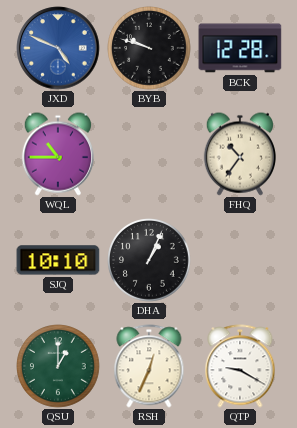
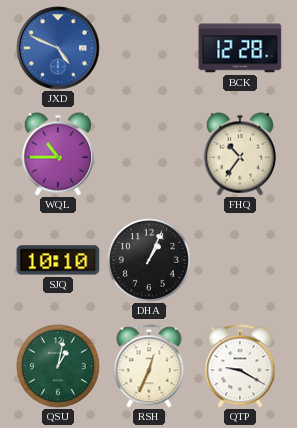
BYB: 9:48 -> none (150, 49)
QSU: 1:00 -> 1:02 (59, 367)
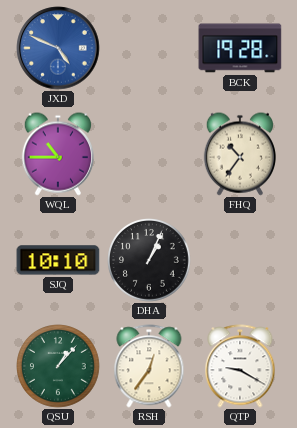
BCK: 12:28 -> 19:28 (240, 48)
QSU: 1:02 -> 1:07 (59, 367)
RSH: 12:34 -> 12:36 (149, 366)
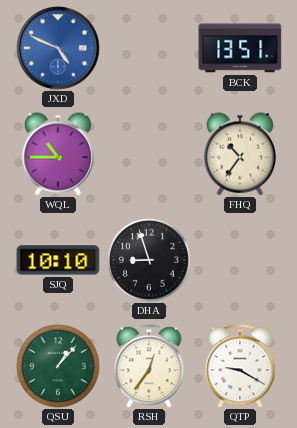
BCK: 19:28 -> 13:51 (240, 48)
DHA: 1:04 -> 8:57 (150, 261)
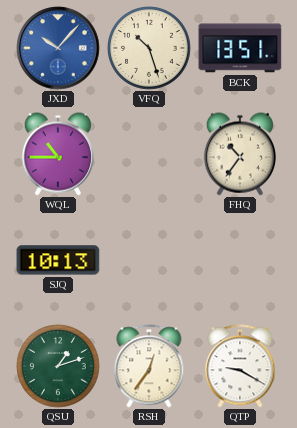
JXD: 4:49 -> 10:07 (58, 48)
VFQ: none -> 10:27 (150, 49)
SJQ: 10:10 -> 10:13 (58, 260)
DHA: 8:57 -> none (150, 261)
QSU: 1:07 -> 1:12 (59, 367)
